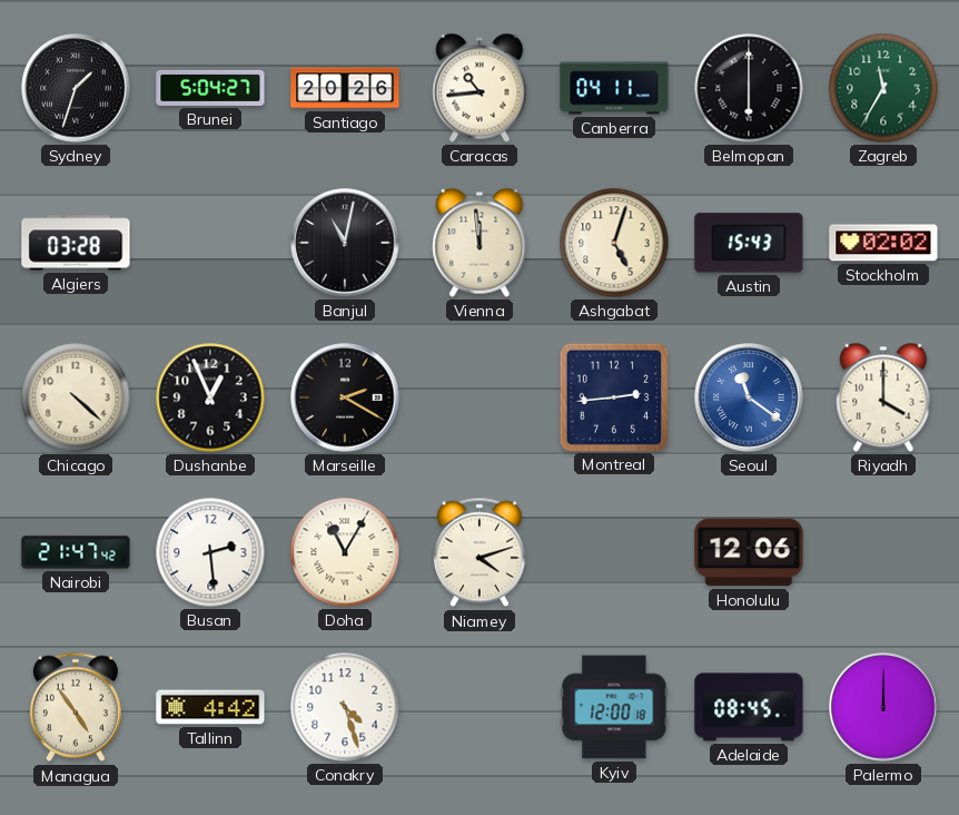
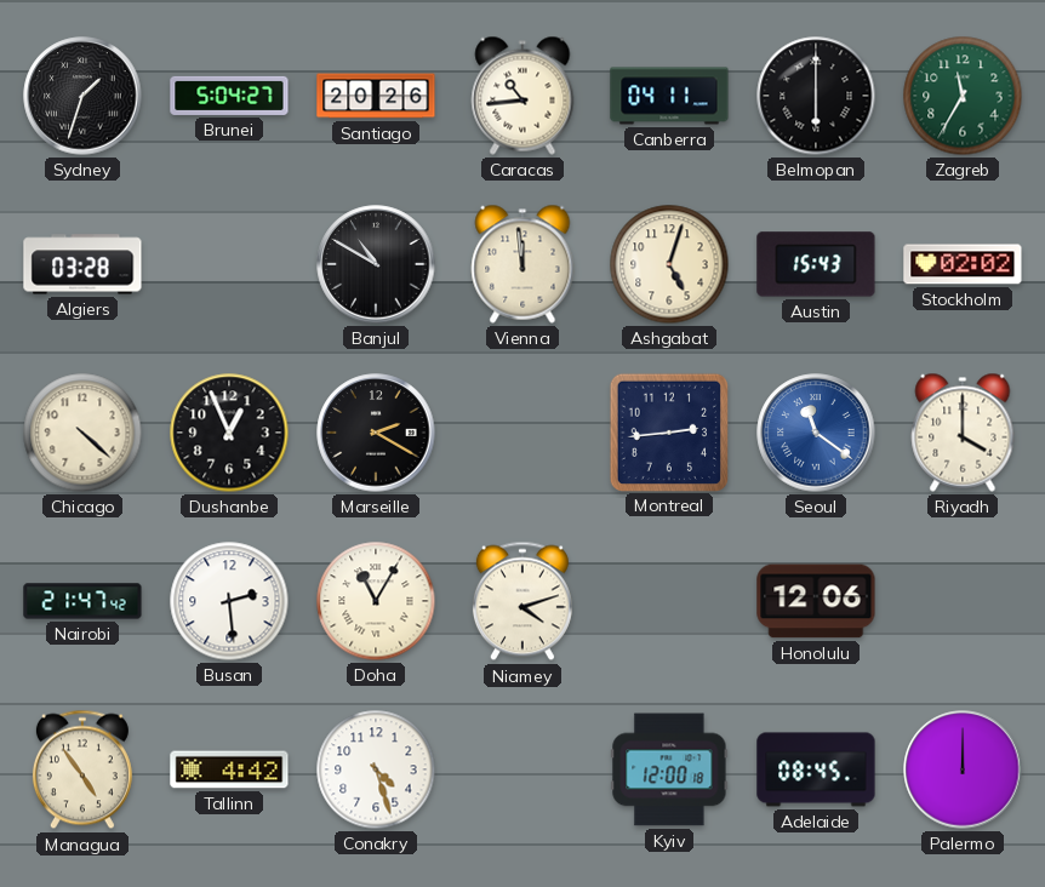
Banjul: 11:02 -> 10:50 (376, 264)
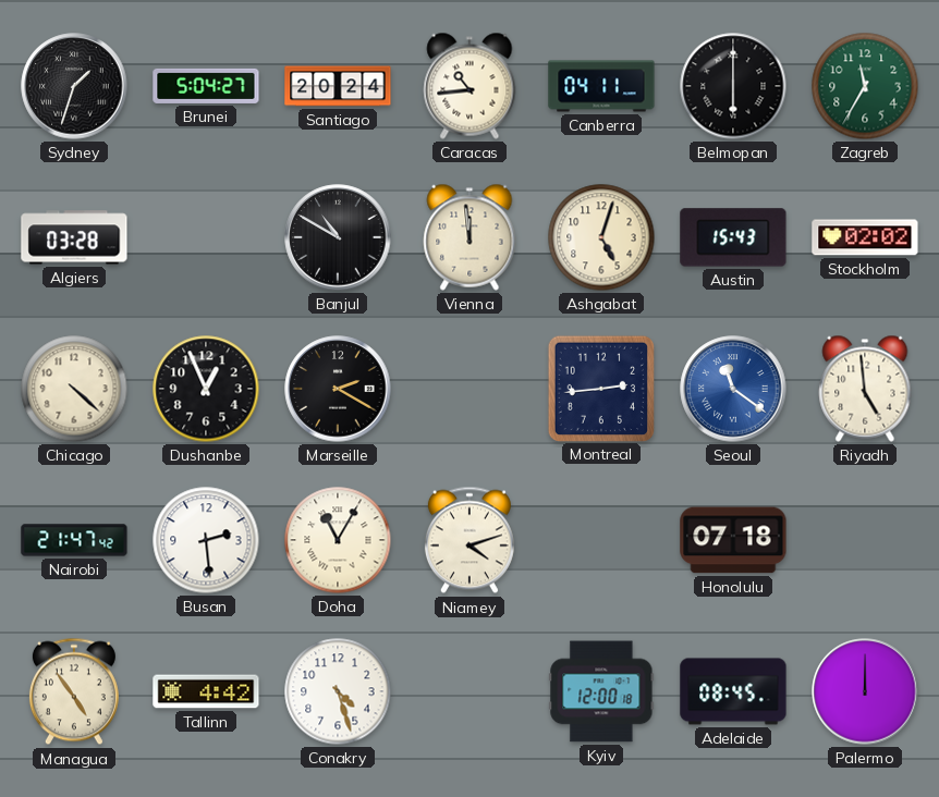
Santiago: 20:26 -> 20:24 (338, 86)
Riyadh: 4:00 -> 4:59 (865, 389)
Honolulu: 12:06 -> 07:18 (733, 540)
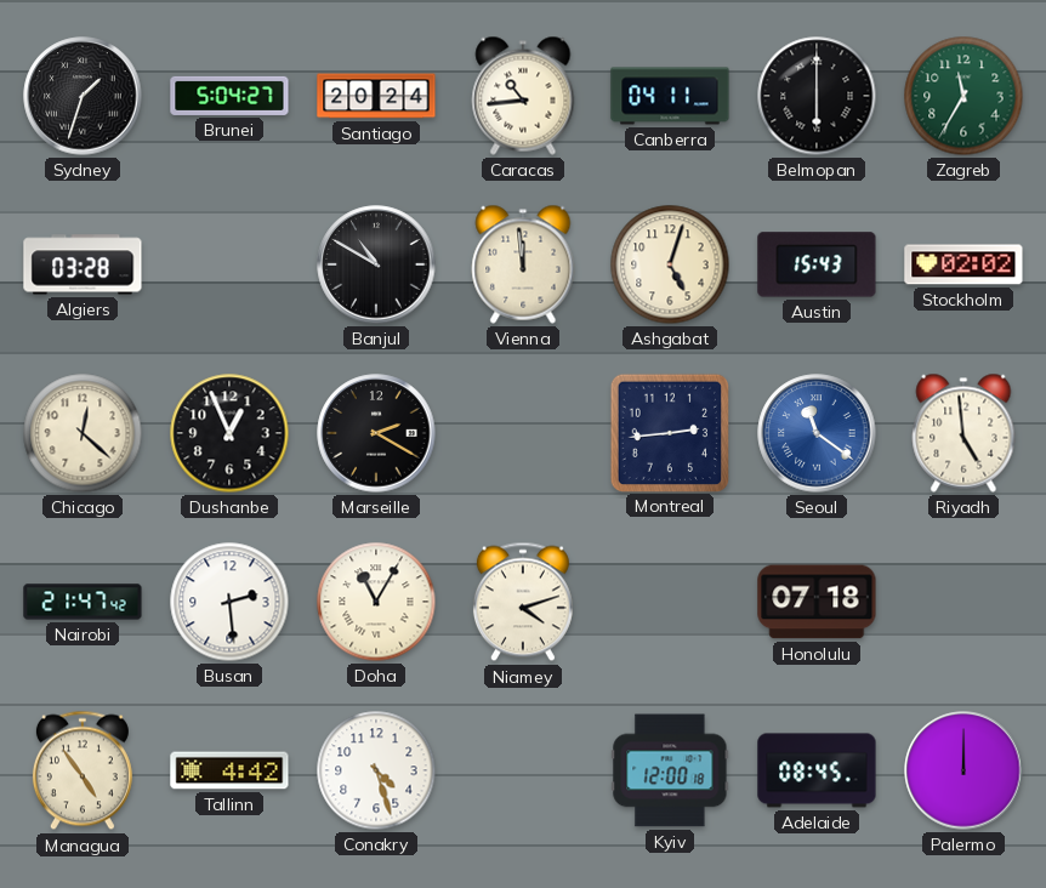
Chicago: 4:22 -> 12:22 (83, 433)
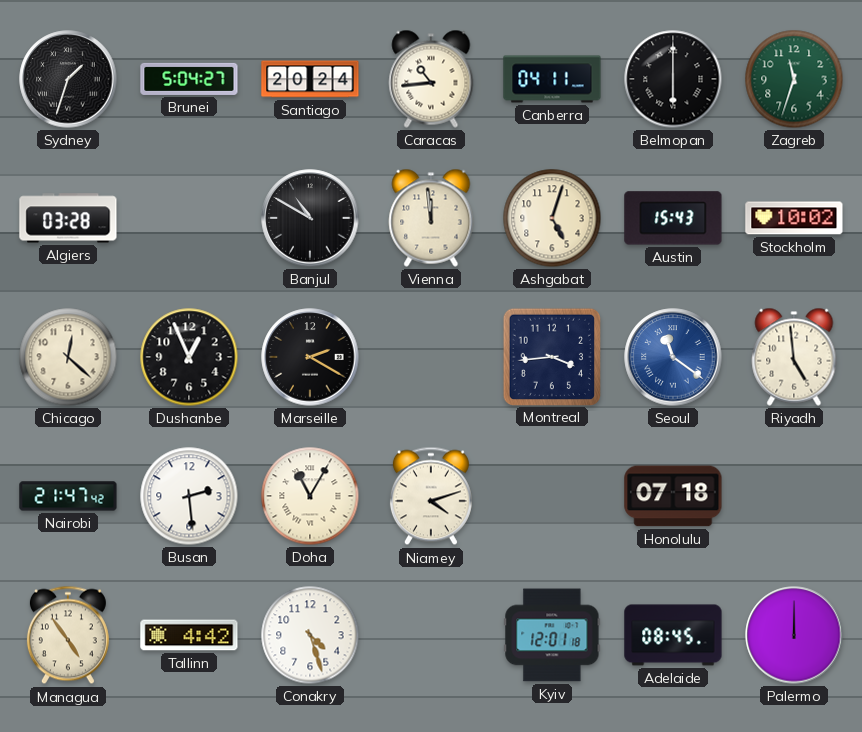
Zagreb: 11:35 -> 11:33 (794, 79)
Stockholm: 02:02 -> 10:02 (794, 218)
Montreal: 2:44 -> 3:44 (551, 356)
Kyiv: 12:00 -> 12:01 (552, 635)
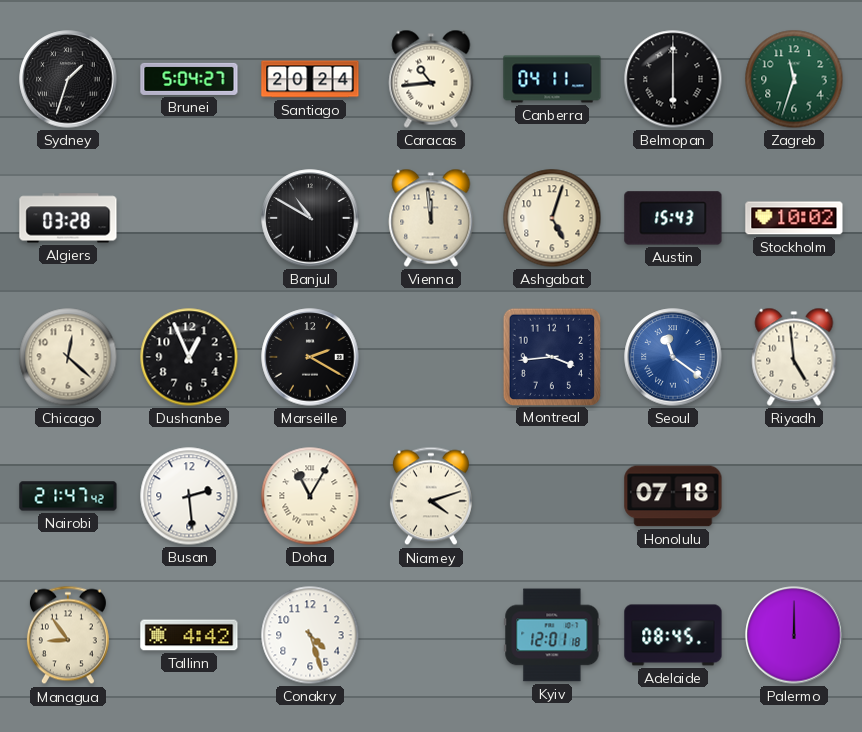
Managua: 4:54 -> 8:54 (68, 635)
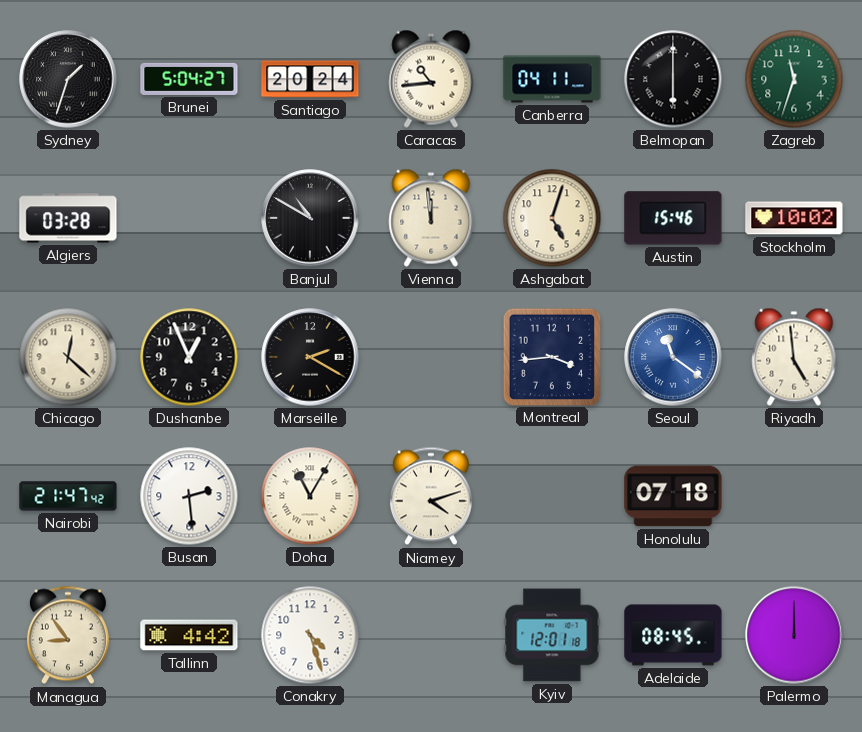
Austin: 15:43 -> 15:46 (673, 218)
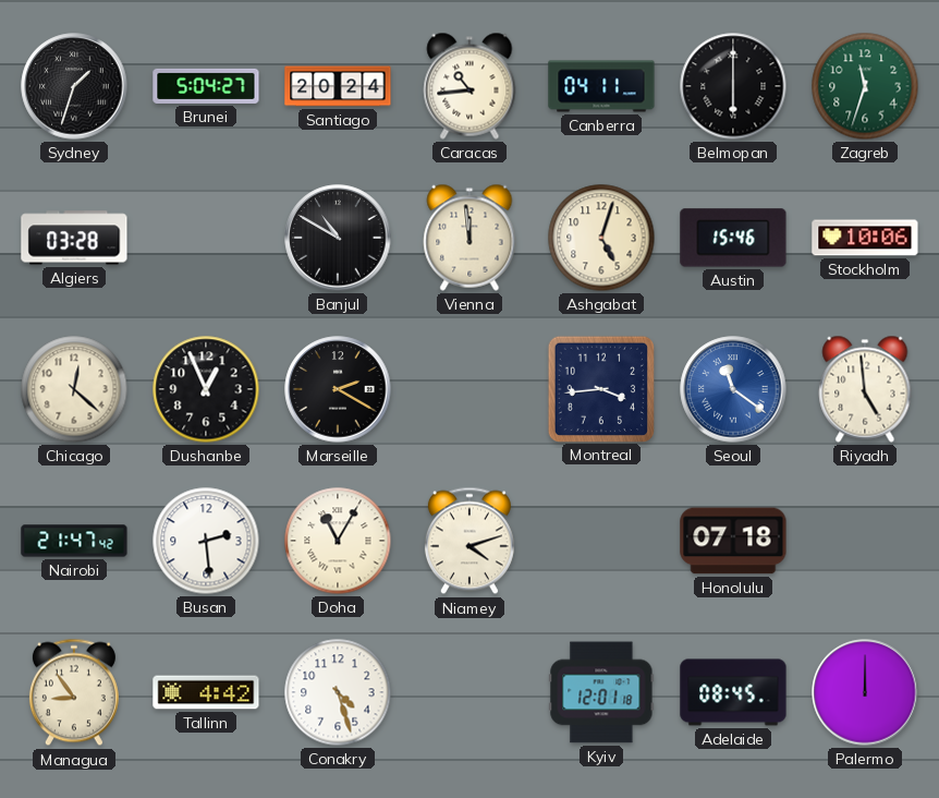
Stockholm: 10:02 -> 10:06 (865, 238)
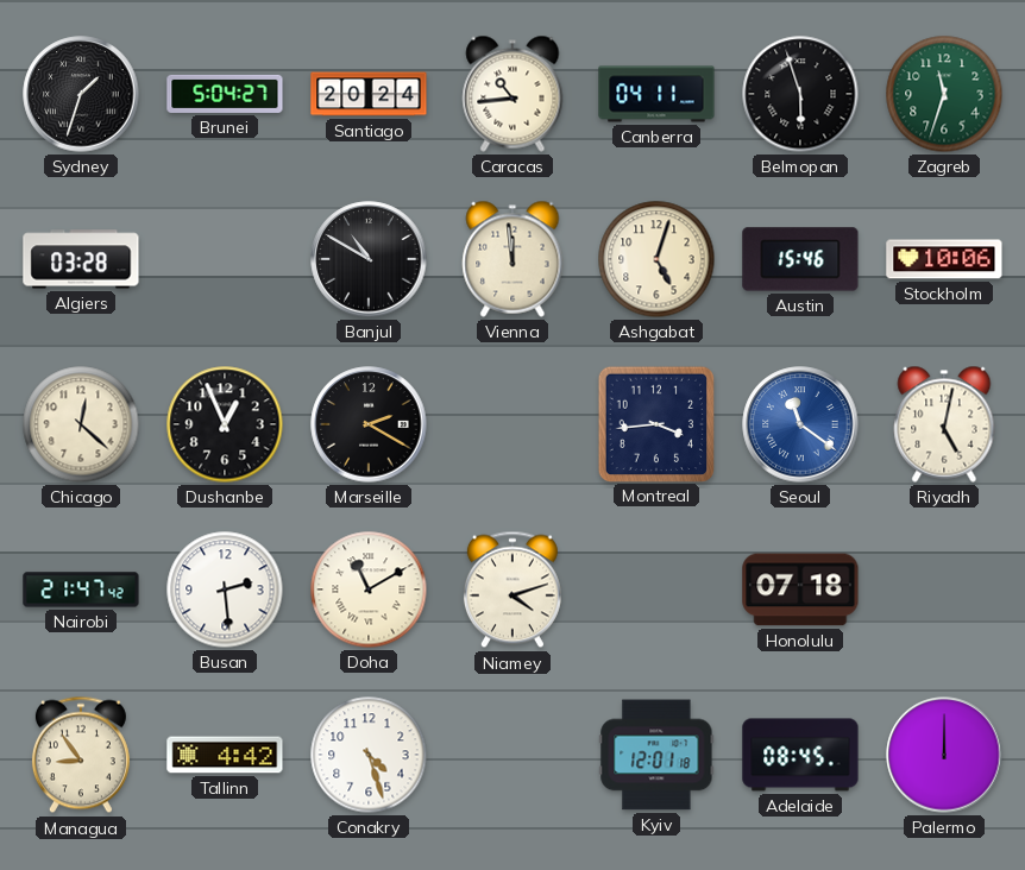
Belmopan: 6:00 -> 5:57 (800, 94)
Riyadh: 4:59 -> 5:02 (944, 424)
Doha: 11:05 -> 11:10 (369, 590)
